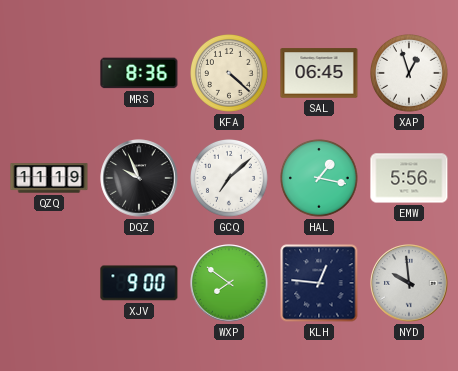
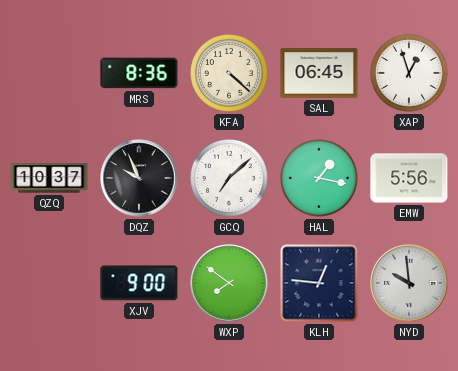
QZQ: 11:19 -> 10:37 (49, 178)
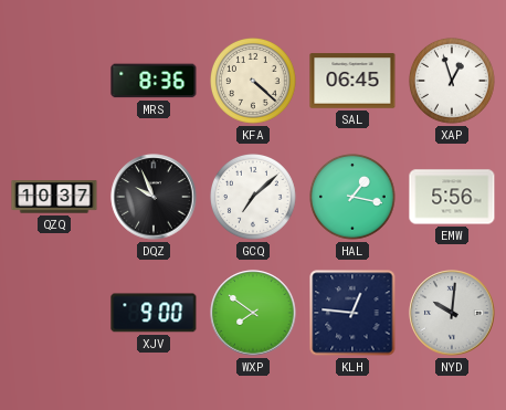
NYD: 9:59 -> 10:01 (452, 313)
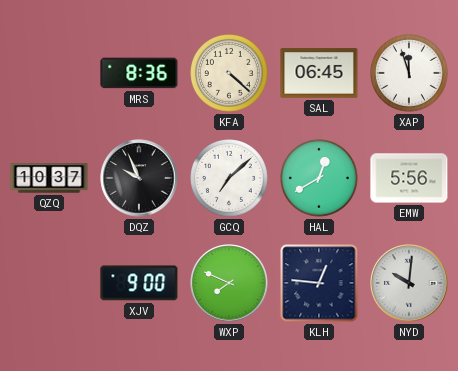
XAP: 12:57 -> 11:57 (410, 74)
HAL: 1:17 -> 12:40 (320, 179)
WXP: 7:51 -> 7:49 (229, 283)
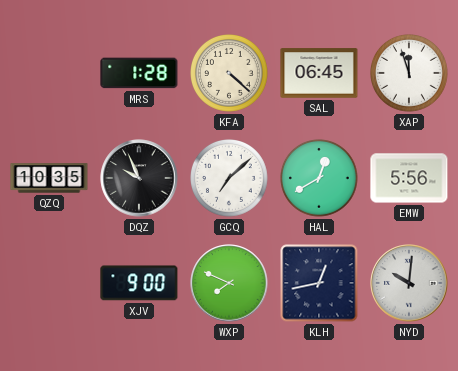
MRS: 8:36 -> 1:28 (139, 73)
QZQ: 10:37 -> 10:35 (49, 178)
KLH: 12:46 -> 12:43 (319, 283)
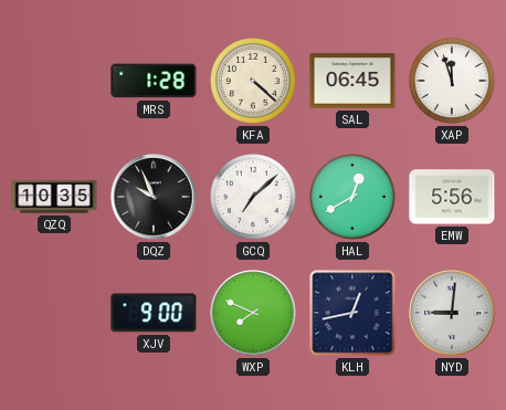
NYD: 10:01 -> 9:01 (452, 313)
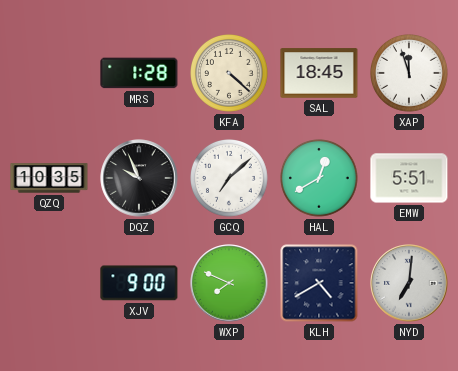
SAL: 06:45 -> 18:45 (319, 73)
EMW: 5:56 -> 5:51 (409, 178)
KLH: 12:43 -> 4:40 (319, 283)
NYD: 9:01 -> 7:01 (409, 283)
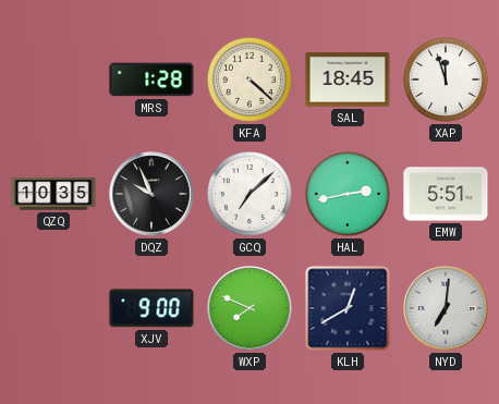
HAL: 12:40 -> 2:43 (349, 195)
KLH: 4:40 -> 12:40 (348, 308)
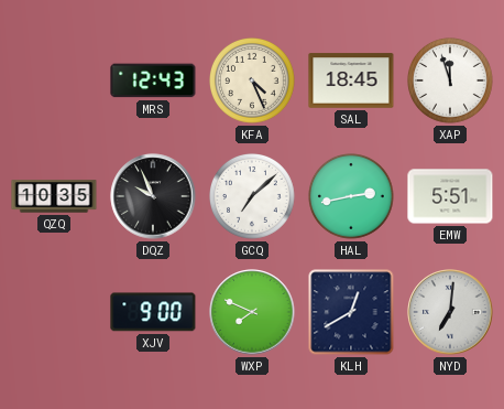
MRS: 1:28 -> 12:43 (153, 80)
KFA: 4:22 -> 4:26 (253, 82)
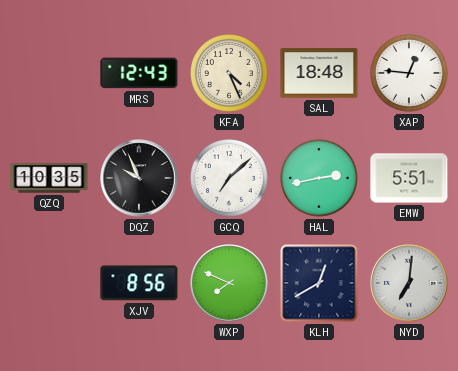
SAL: 18:45 -> 18:48 (319, 73)
XAP: 11:57 -> 12:46 (410, 74)
XJV: 9:00 -> 8:56 (139, 283)
